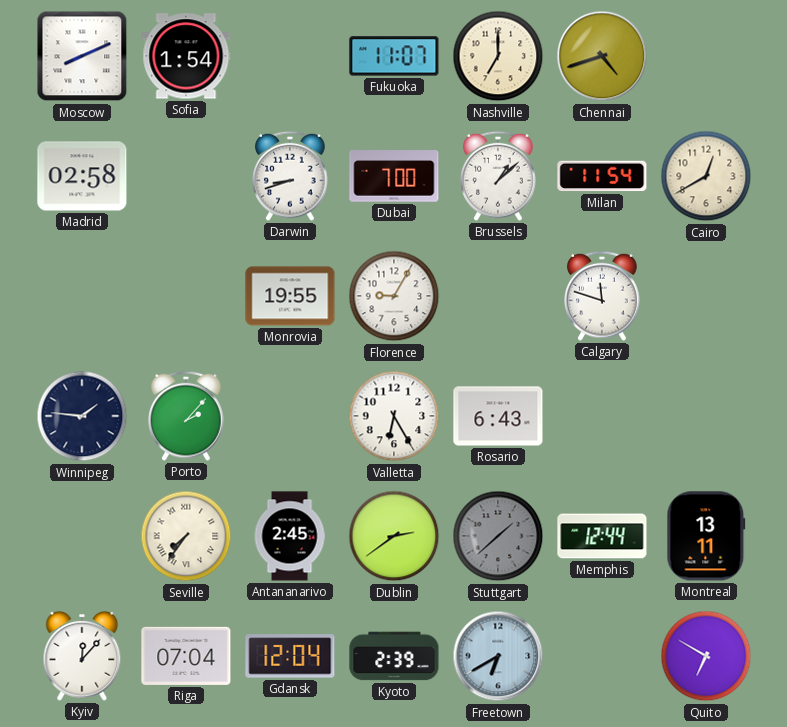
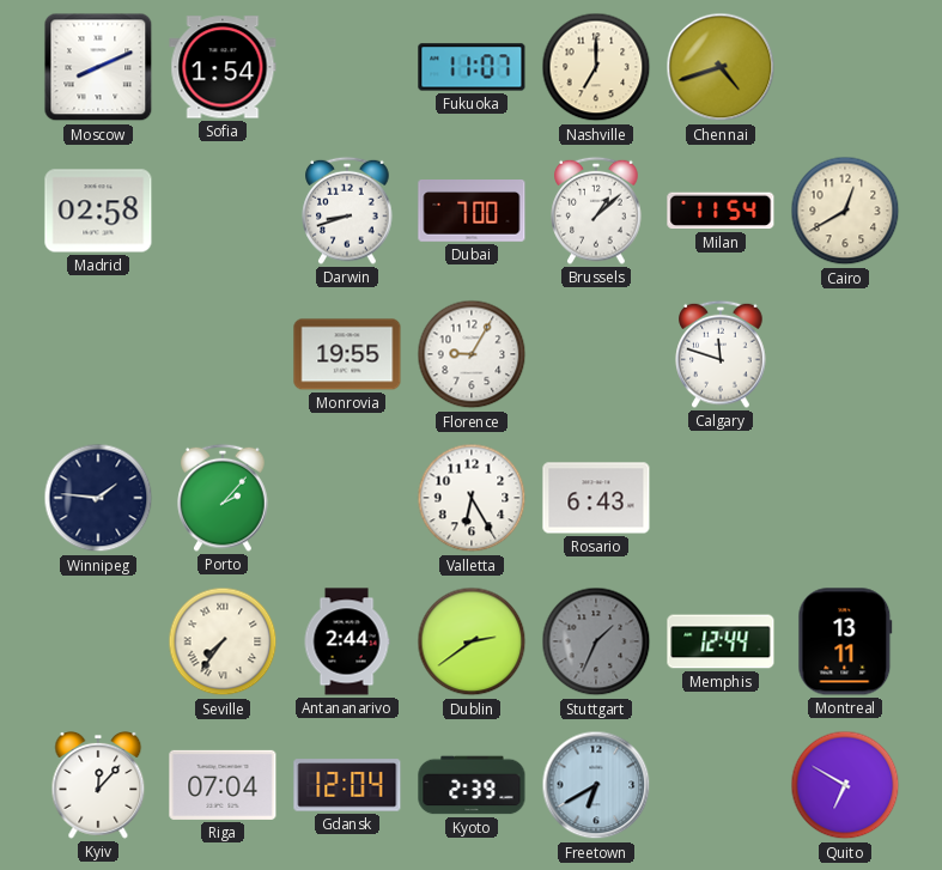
Antananarivo: 2:45 -> 2:44 (347, 641)
Stuttgart: 1:38 -> 1:34 (596, 641)
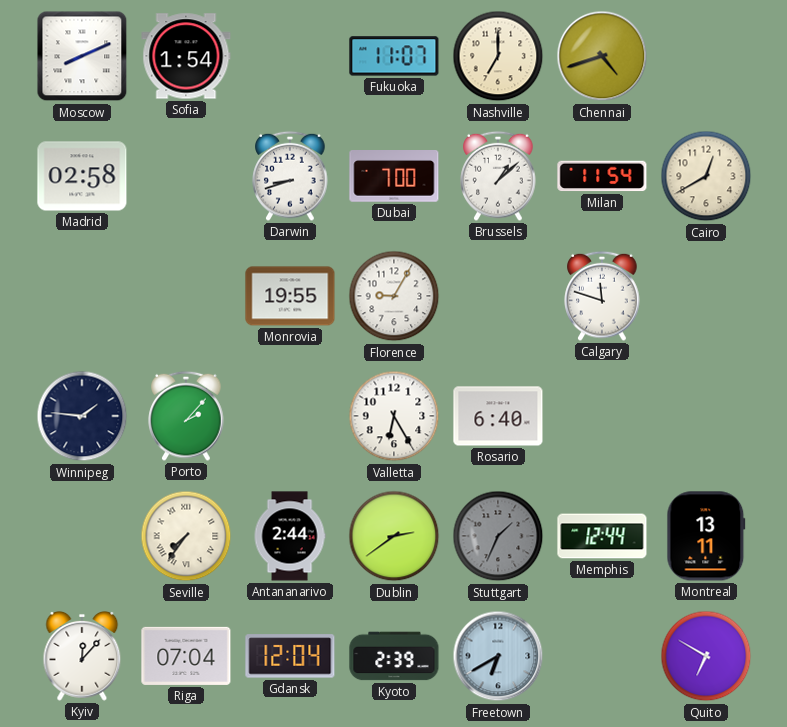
Rosario: 6:43 -> 6:40 (498, 416)
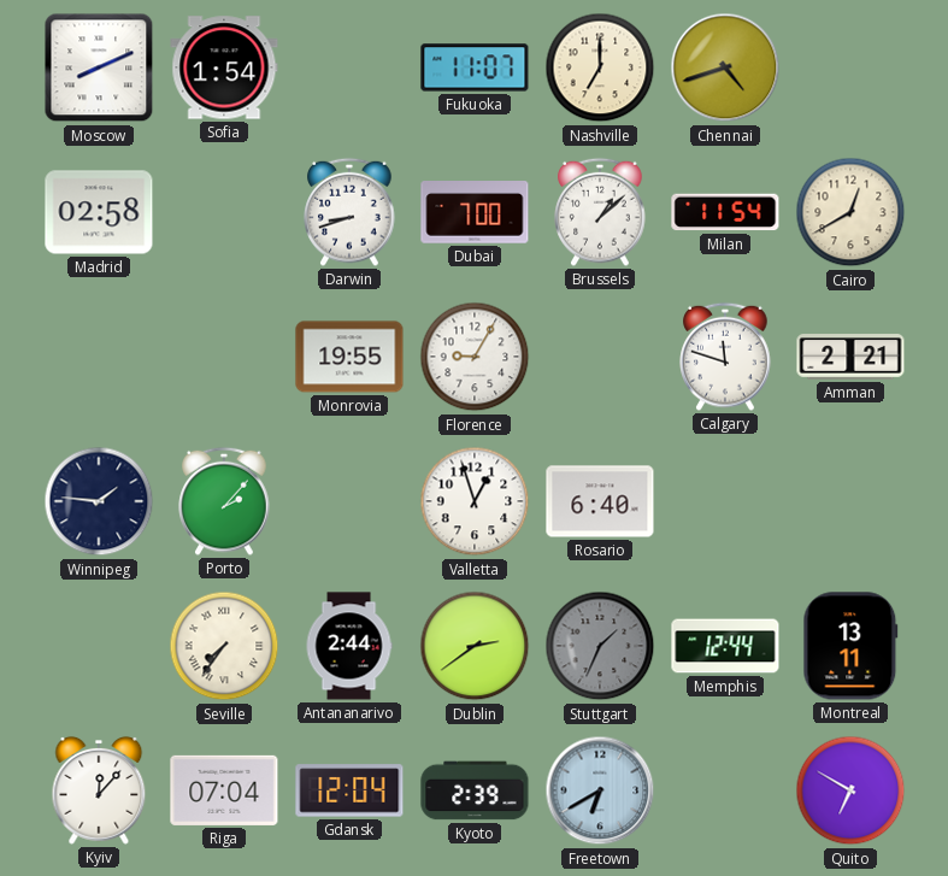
Amman: none -> 2:21 (850, 357)
Valletta: 6:25 -> 12:57 (475, 501)
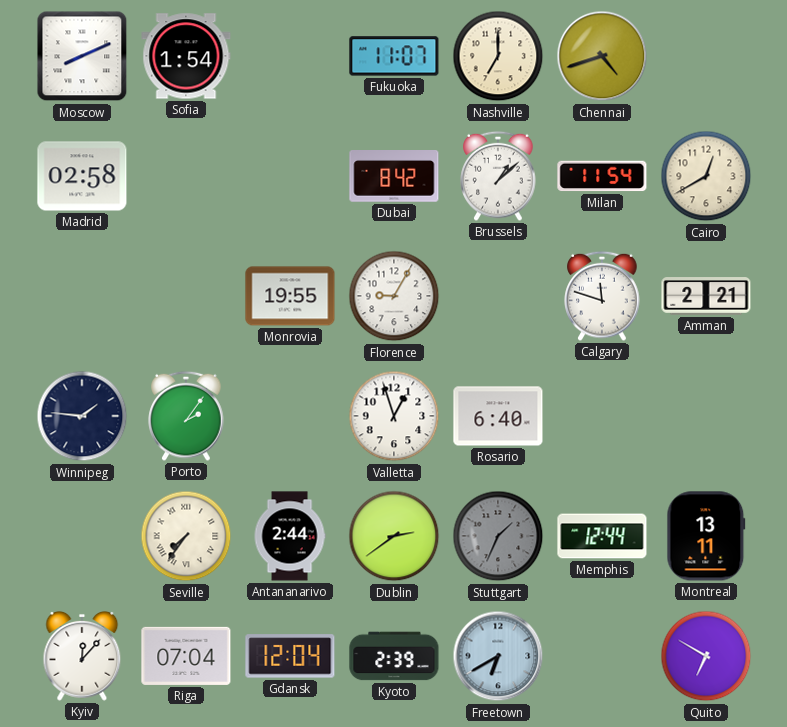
Darwin: 8:42 -> none (349, 212)
Dubai: 7:00 -> 8:42 (394, 176)
Porto: 2:07 -> 2:06 (186, 416)
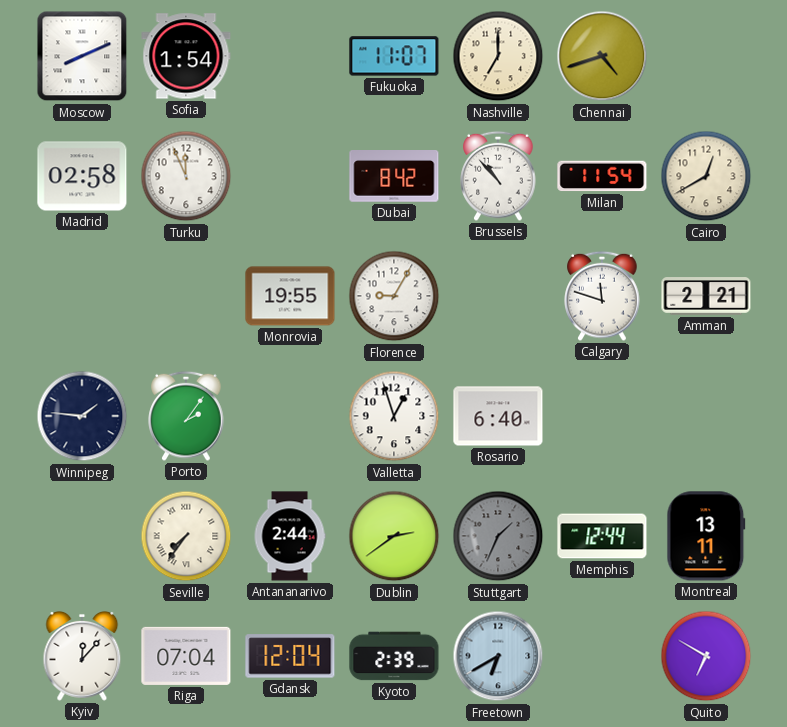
Turku: none -> 11:56 (186, 176)
Brussels: 1:08 -> 10:53 (498, 176)
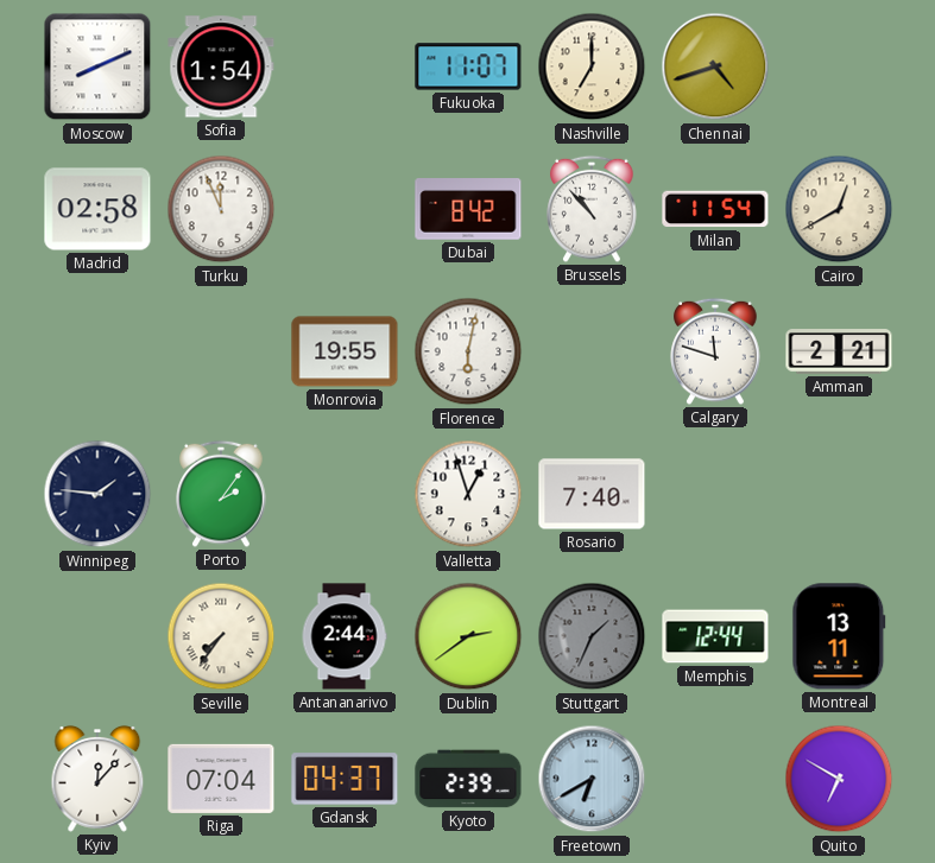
Florence: 9:05 -> 6:02 (468, 351)
Rosario: 6:40 -> 7:40 (592, 494)
Gdansk: 12:04 -> 04:37 (345, 779)
